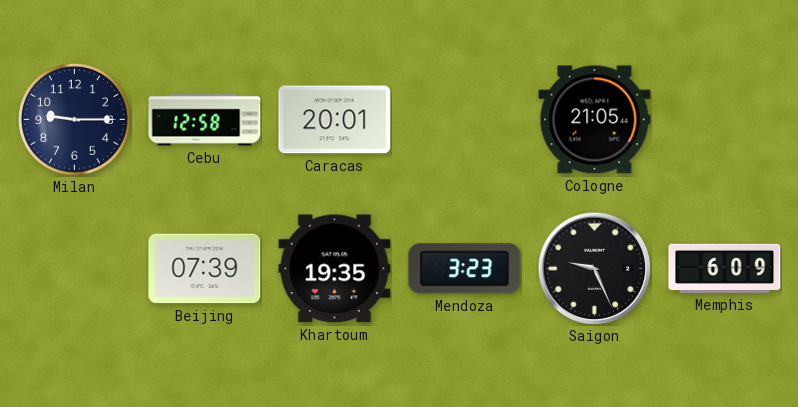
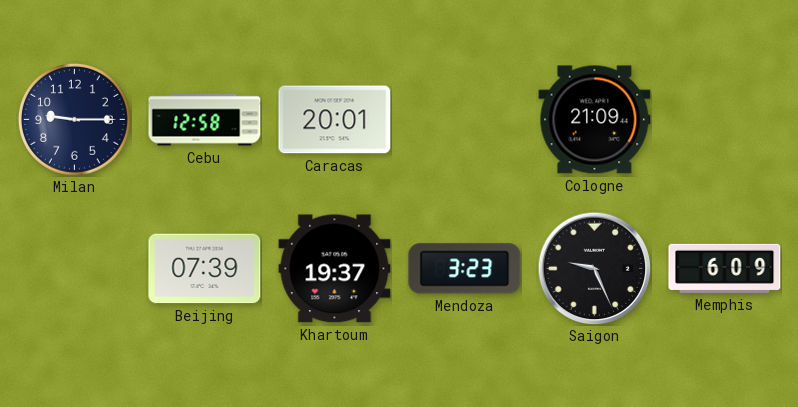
Cologne: 21:05 -> 21:09 (595, 120)
Khartoum: 19:35 -> 19:37 (335, 269)
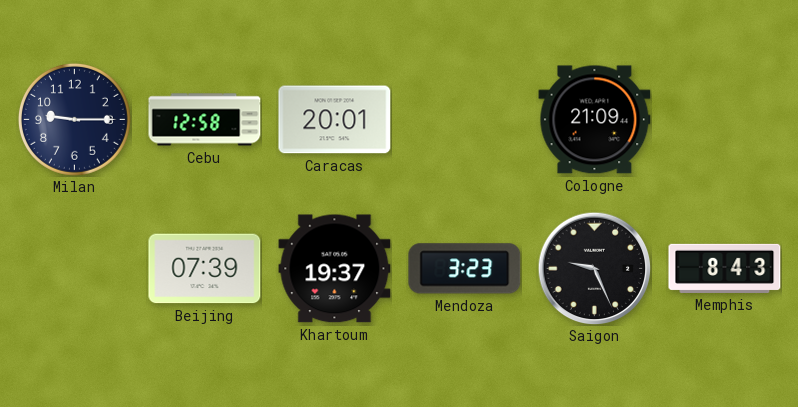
Memphis: 6:09 -> 8:43 (725, 268)
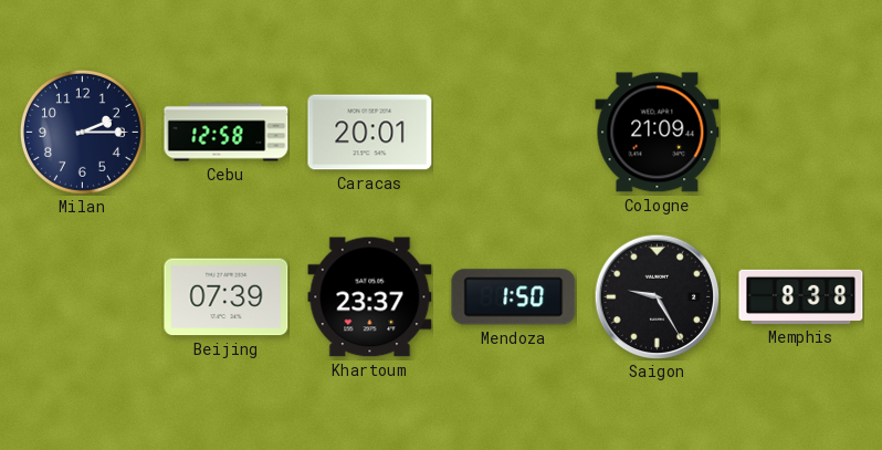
Milan: 9:15 -> 2:15 (82, 132)
Khartoum: 19:37 -> 23:37 (370, 297)
Mendoza: 3:23 -> 1:50 (514, 297)
Saigon: 9:26 -> 9:25 (657, 296)
Memphis: 8:43 -> 8:38 (801, 296)
